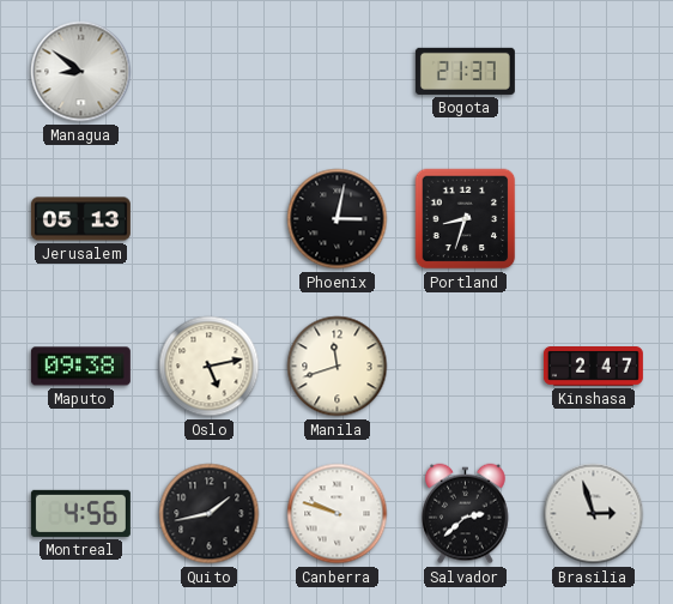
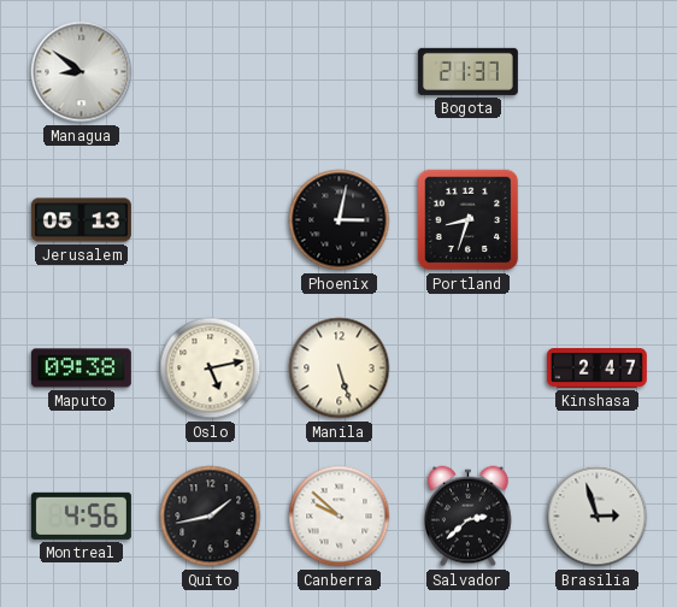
Manila: 11:42 -> 5:27 (340, 369)
Canberra: 9:48 -> 9:52 (340, 517)
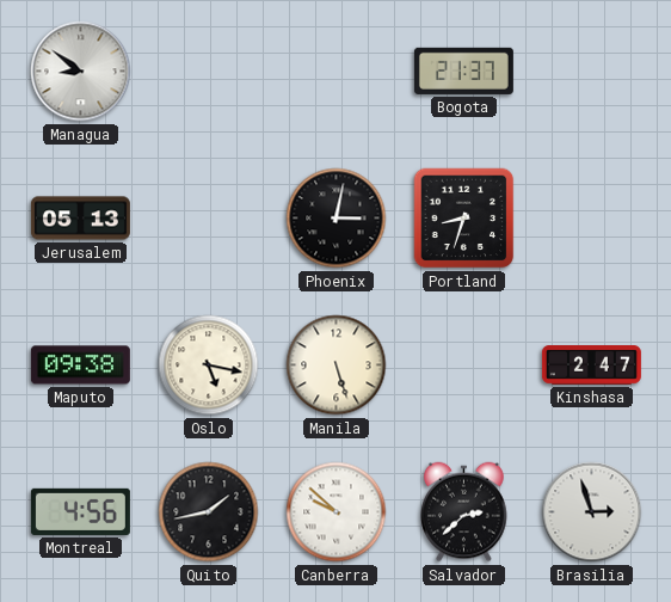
Oslo: 5:13 -> 5:17 (209, 365)
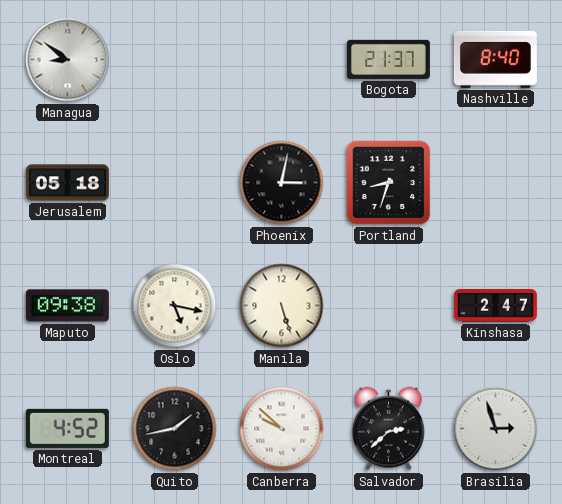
Nashville: none -> 8:40 (495, 59)
Jerusalem: 05:13 -> 05:18 (67, 183)
Montreal: 4:56 -> 4:52 (67, 428)
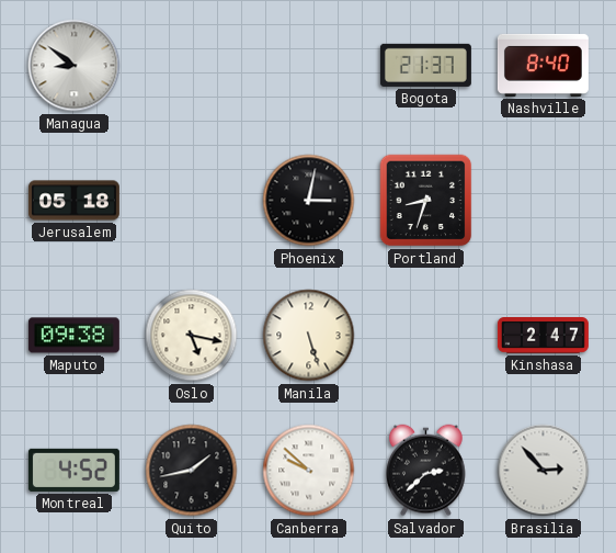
Brasilia: 2:57 -> 2:53 (544, 471)
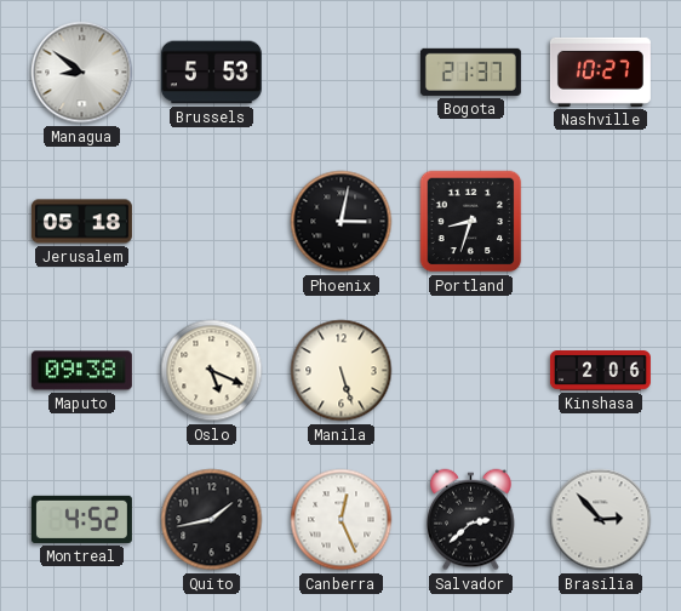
Brussels: none -> 5:53 (211, 73)
Nashville: 8:40 -> 10:27 (600, 72)
Oslo: 5:17 -> 5:19 (212, 371)
Kinshasa: 2:47 -> 2:06 (600, 371)
Canberra: 9:52 -> 12:26 (342, 520)
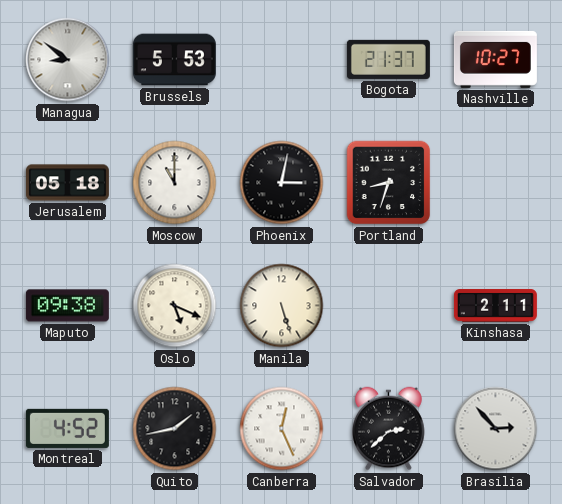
Moscow: none -> 11:00 (175, 183)
Kinshasa: 2:06 -> 2:11 (495, 306)
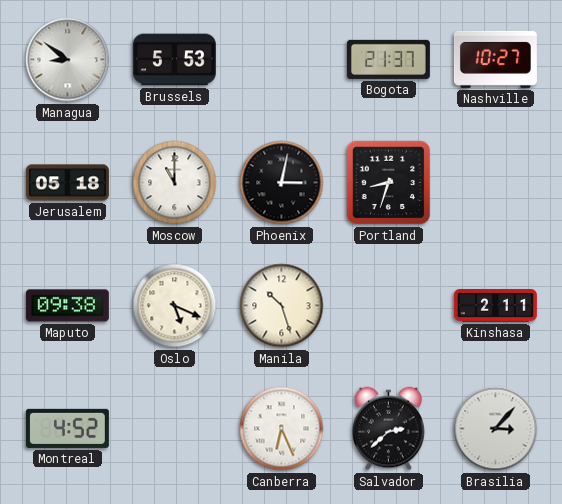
Manila: 5:27 -> 10:27 (282, 306)
Quito: 1:43 -> none (175, 429)
Canberra: 12:26 -> 6:26 (282, 429)
Brasilia: 2:53 -> 3:07 (496, 429)
